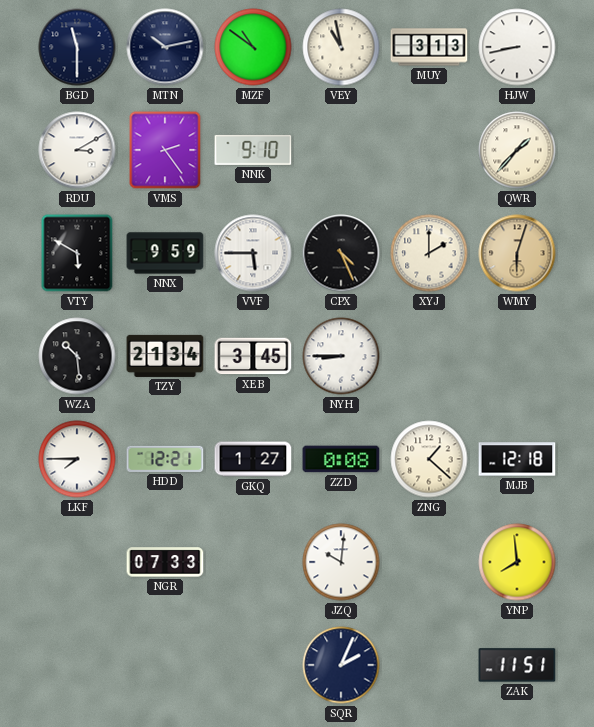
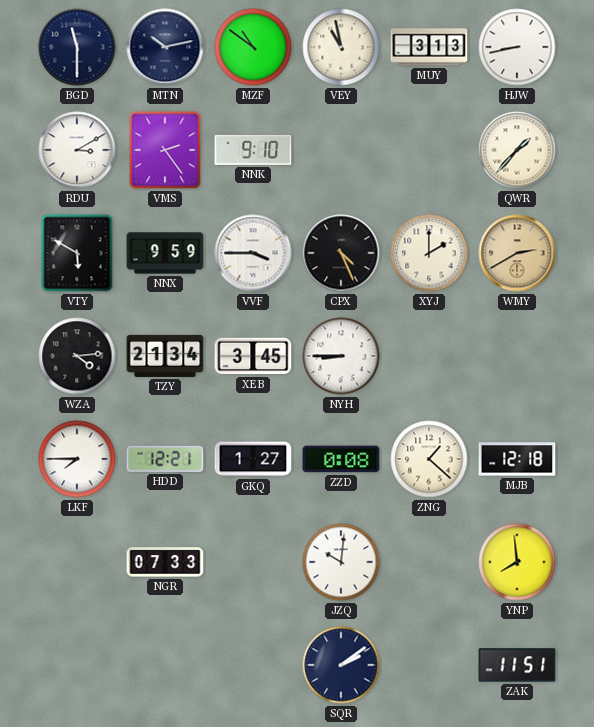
VVF: 5:45 -> 3:45 (253, 253)
WMY: 6:03 -> 2:40 (517, 253)
WZA: 10:29 -> 4:14 (77, 356)
SQR: 2:04 -> 2:09 (341, 665)
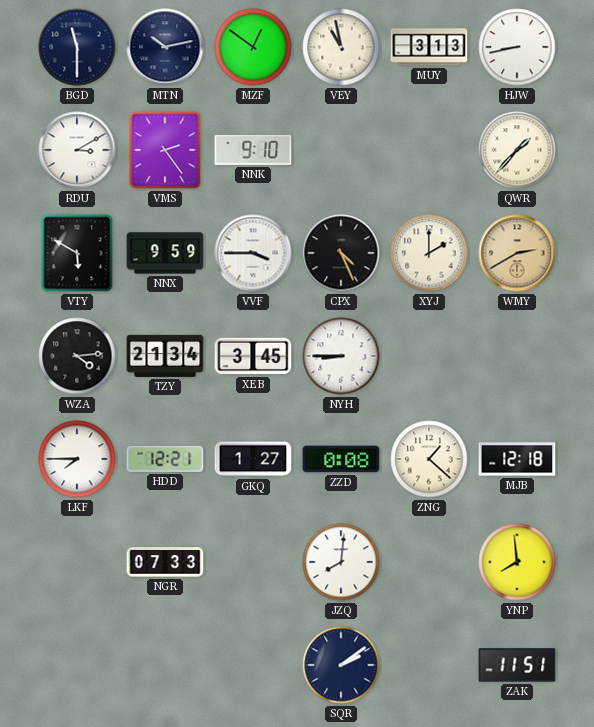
MZF: 10:51 -> 12:51 (253, 47)
JZQ: 10:01 -> 8:01 (341, 562)
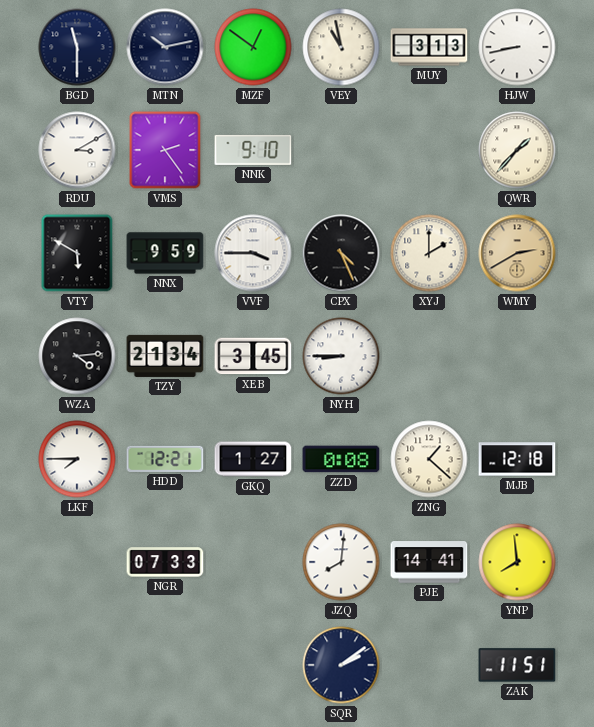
PJE: none -> 14:41 (429, 562)
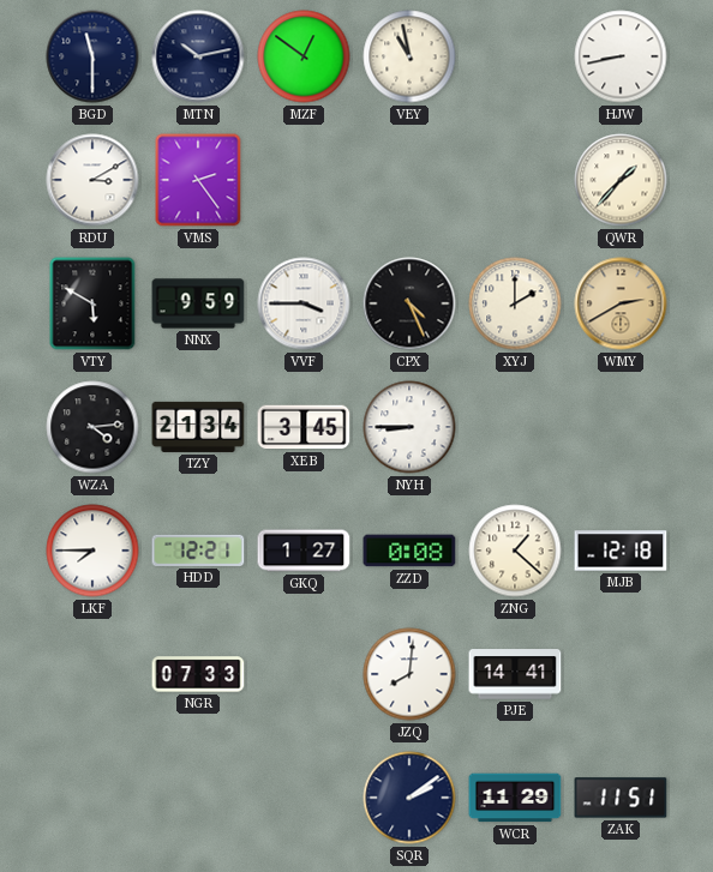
MUY: 3:13 -> none (429, 47)
NNK: 9:10 -> none (253, 150)
YNP: 7:59 -> none (517, 562)
WCR: none -> 11:29 (515, 798)
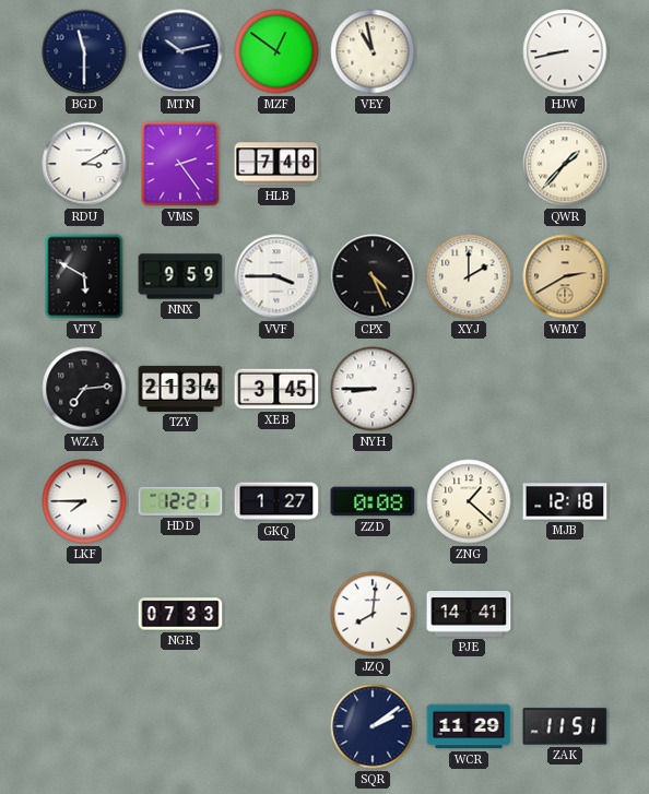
HLB: none -> 7:48 (276, 164)
WZA: 4:14 -> 7:14 (84, 389)
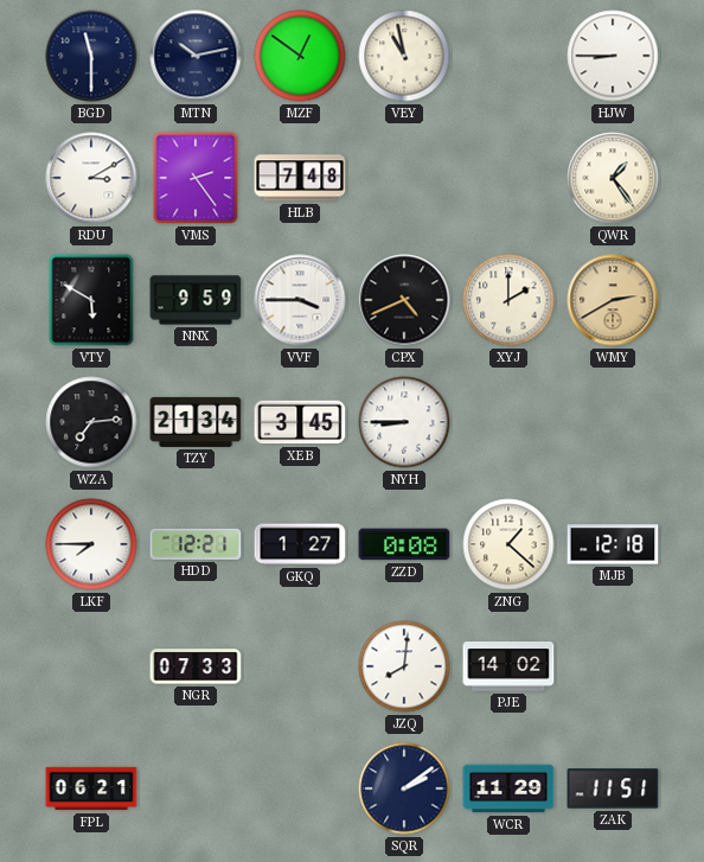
HJW: 8:43 -> 8:45 (613, 56)
QWR: 1:37 -> 1:24 (613, 178)
CPX: 4:26 -> 4:41 (404, 300)
PJE: 14:41 -> 14:02 (508, 666)
FPL: none -> 06:21 (91, 788)
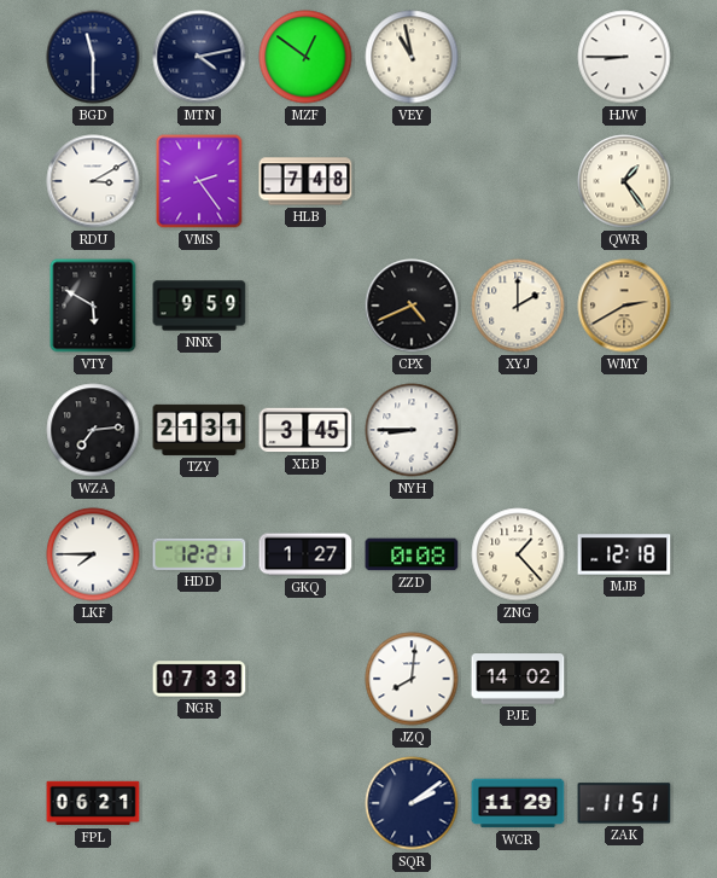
MTN: 10:13 -> 4:13 (199, 57)
VVF: 3:45 -> none (300, 300)
TZY: 21:34 -> 21:31 (199, 430)
ZNG: 1:22 -> 1:23 (518, 554)
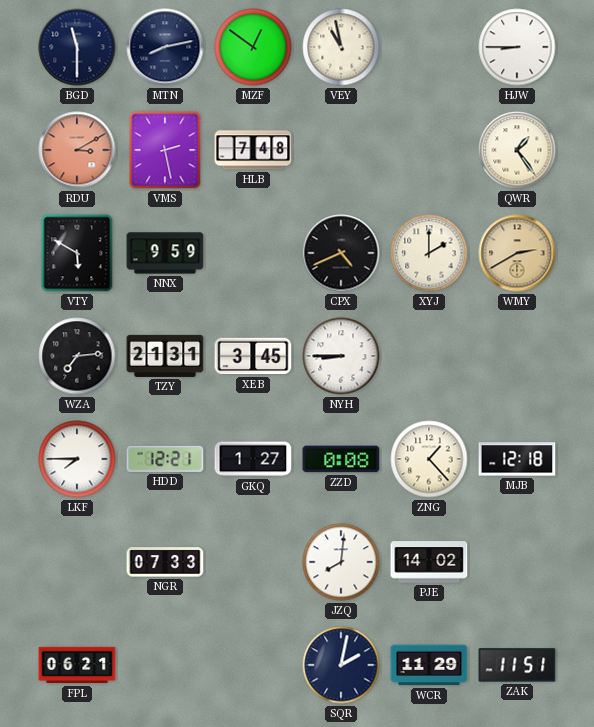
MTN: 4:13 -> 8:13 (165, 47)
RDU dial: white -> salmon (77, 150)
VMS: 2:24 -> 2:28 (165, 150)
SQR: 2:09 -> 2:02 (341, 665)
